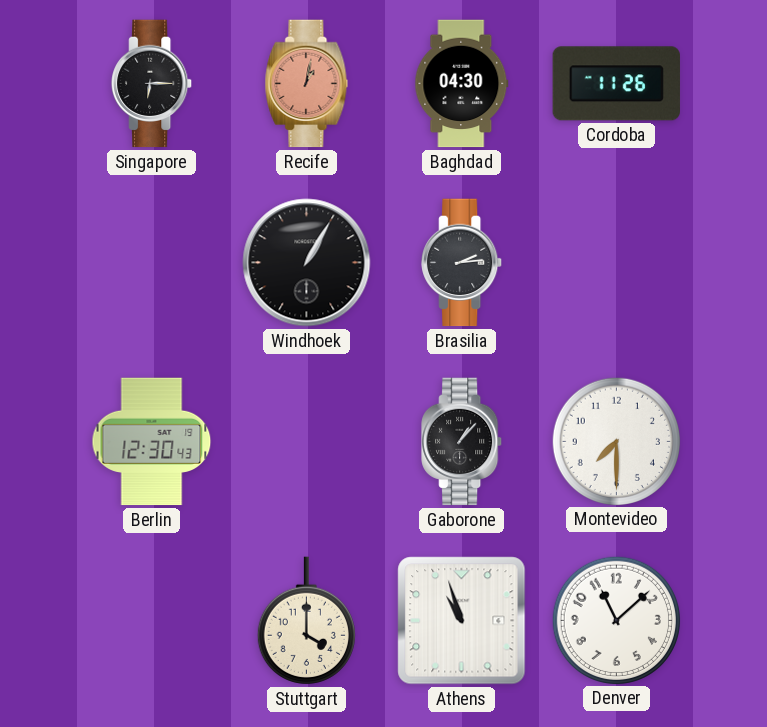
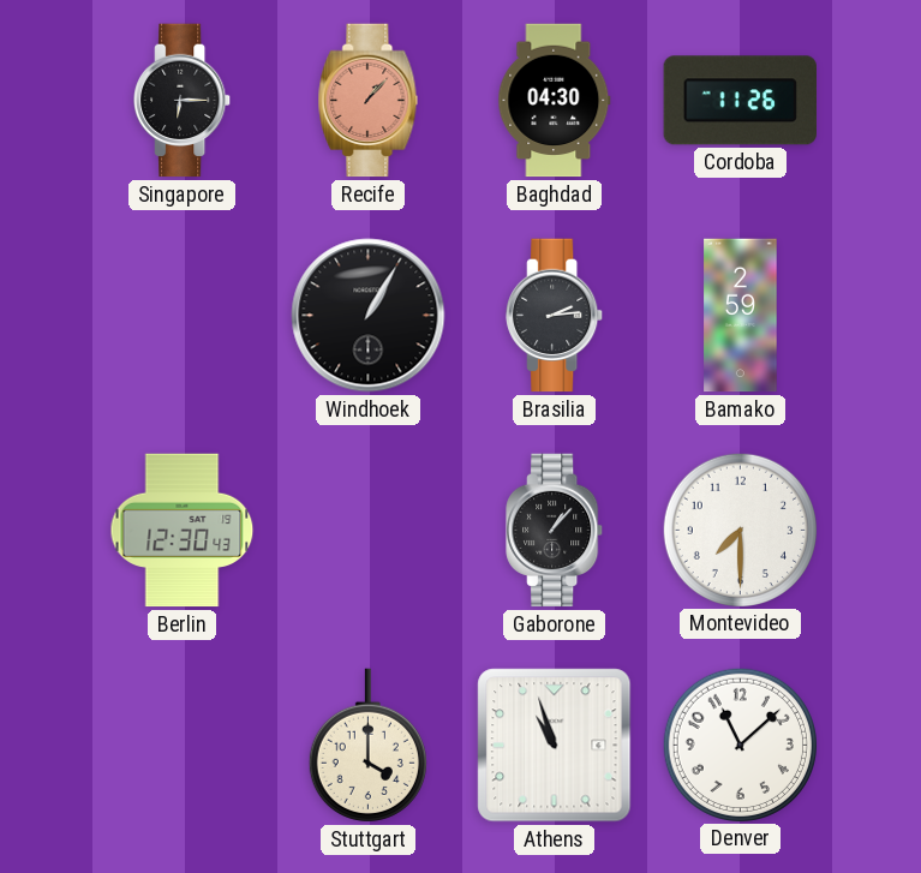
Recife: 1:02 -> 1:07 (369, 101)
Bamako: none -> 2:59 (741, 316)
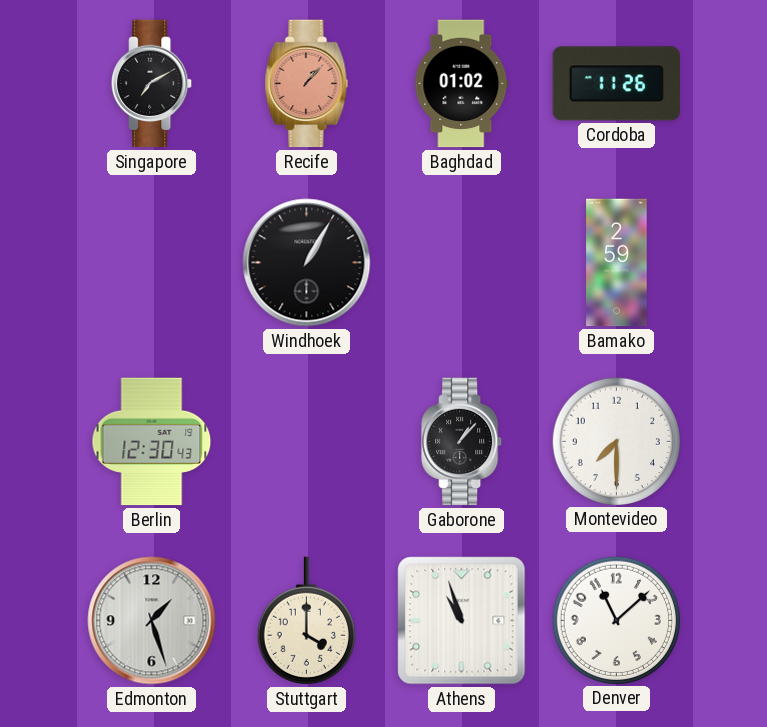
Singapore: 6:15 -> 7:10 (152, 84)
Baghdad: 04:30 -> 01:02 (462, 84)
Brasilia: 2:14 -> none (555, 316)
Edmonton: none -> 1:27 (152, 621)
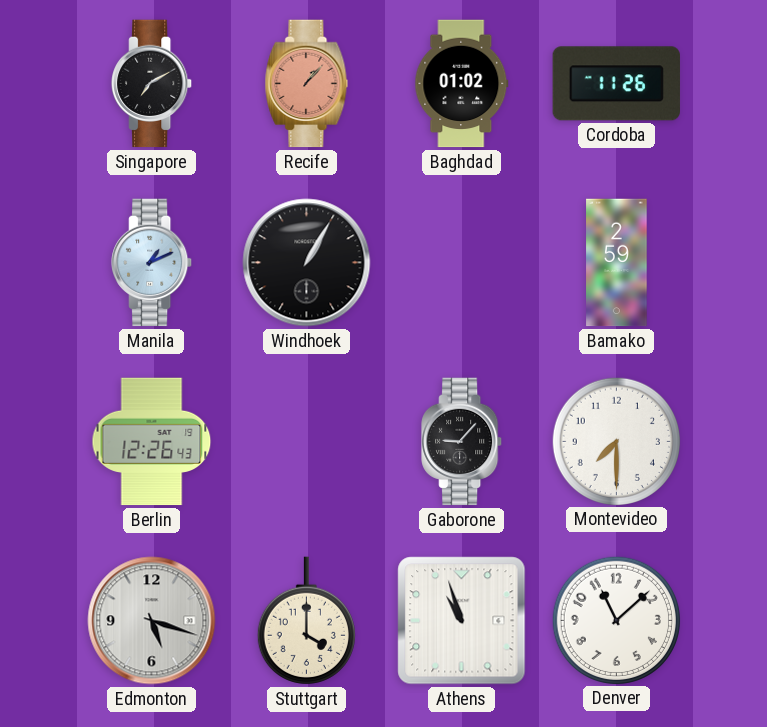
Manila: none -> 1:11 (152, 263)
Berlin: 12:30 -> 12:26 (152, 442)
Gaborone: 1:07 -> 9:07 (462, 442)
Edmonton: 1:27 -> 5:18 (152, 621)
